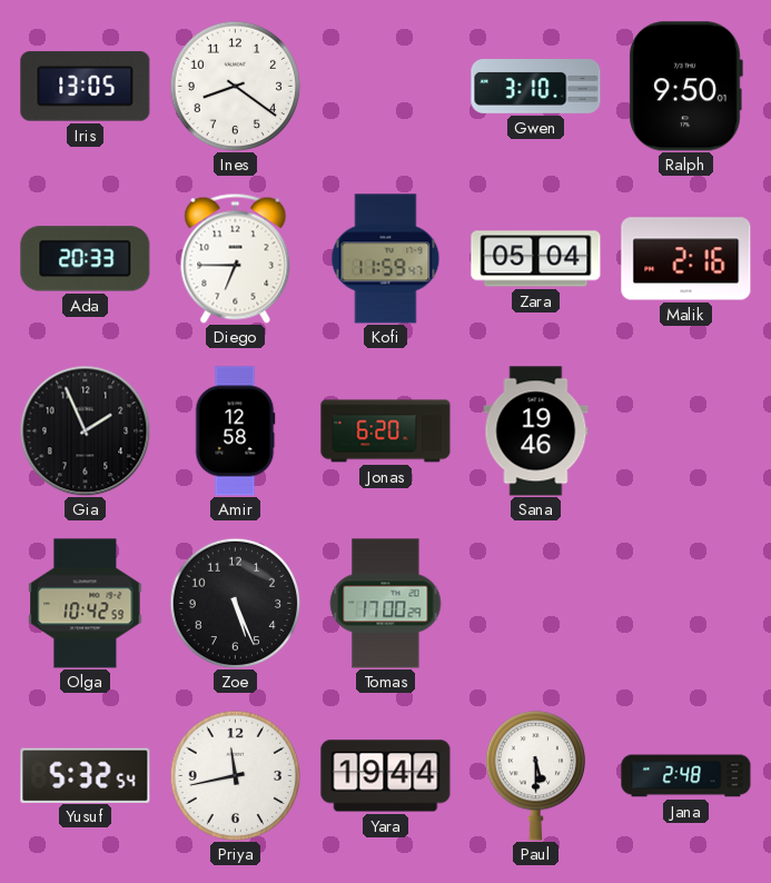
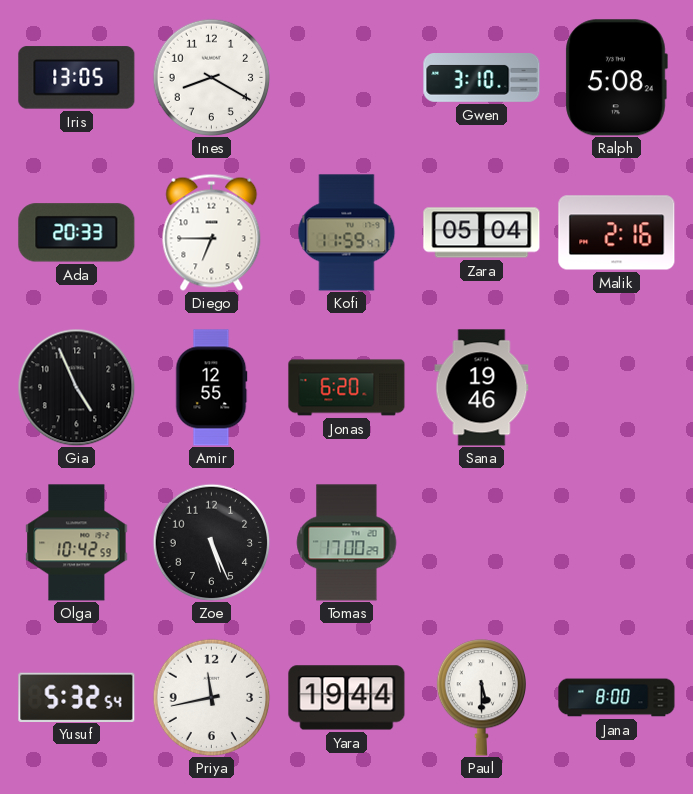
Ines: 8:21 -> 8:20 (211, 77)
Ralph: 9:50 -> 5:08 (616, 78)
Gia: 1:56 -> 4:56 (76, 387)
Amir: 12:58 -> 12:55 (212, 388)
Jana: 2:48 -> 8:00 (617, 698)
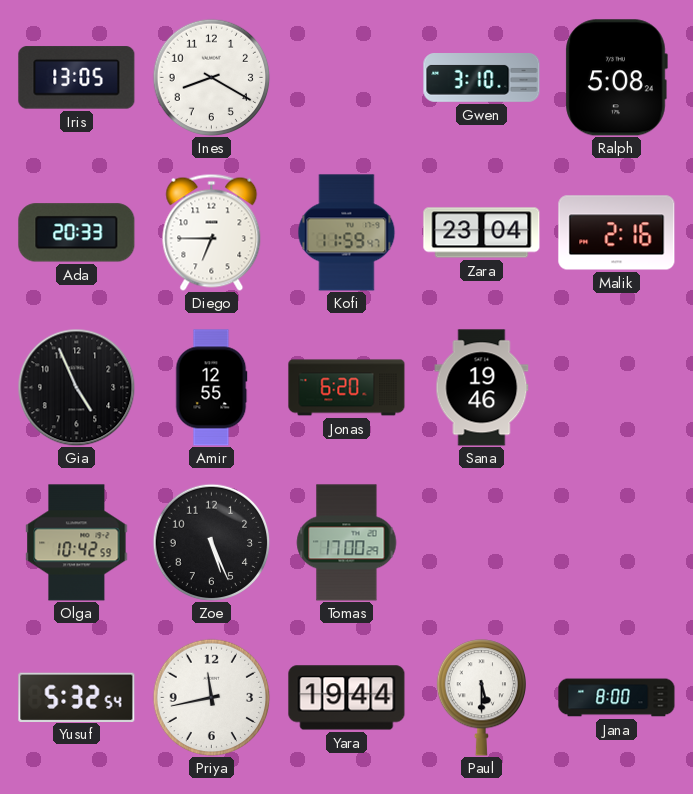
Zara: 05:04 -> 23:04 (482, 233)
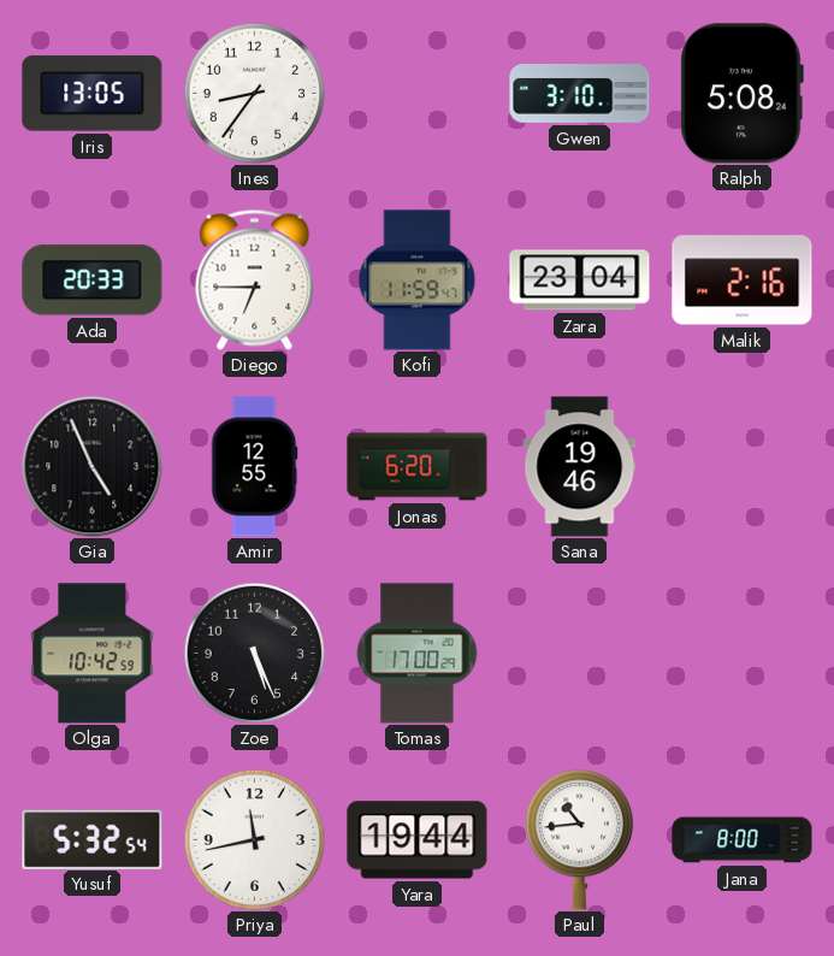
Ines: 8:20 -> 8:36 (254, 93)
Paul: 5:30 -> 10:44 (579, 840)
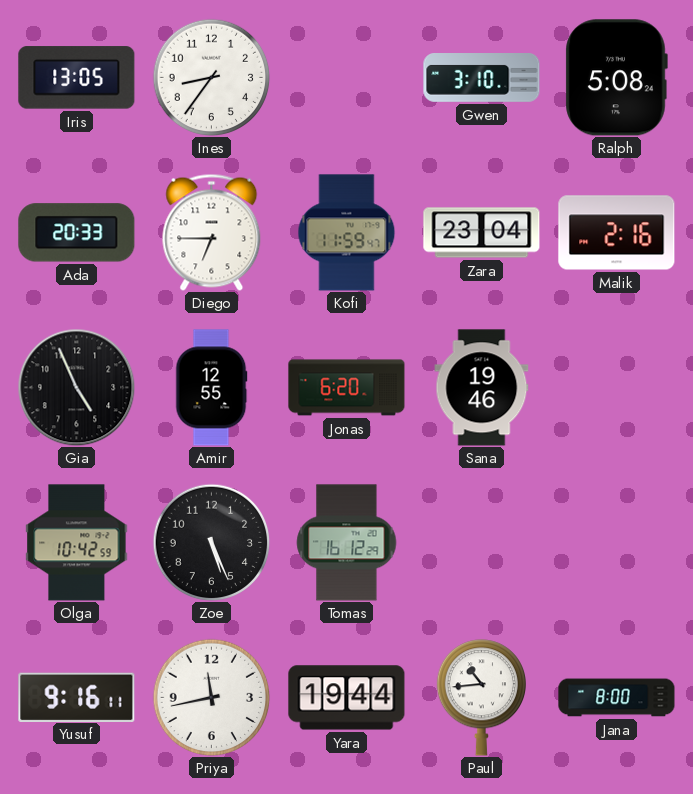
Tomas: 17:00 -> 16:12 (347, 543)
Yusuf: 5:32 -> 9:16 (77, 697)
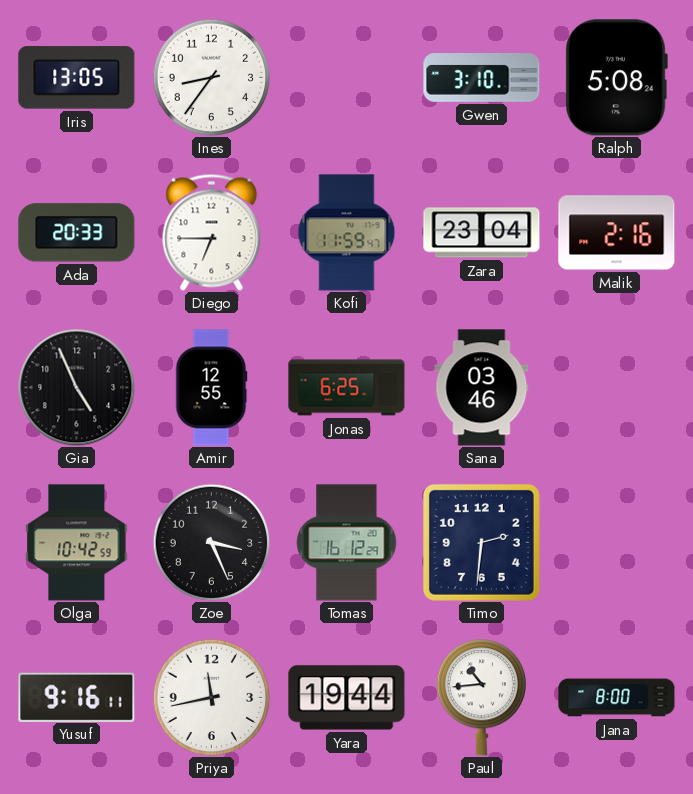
Jonas: 6:20 -> 6:25 (347, 388)
Sana: 19:46 -> 03:46 (482, 388)
Zoe: 5:26 -> 3:26 (211, 542)
Timo: none -> 2:31 (481, 542)
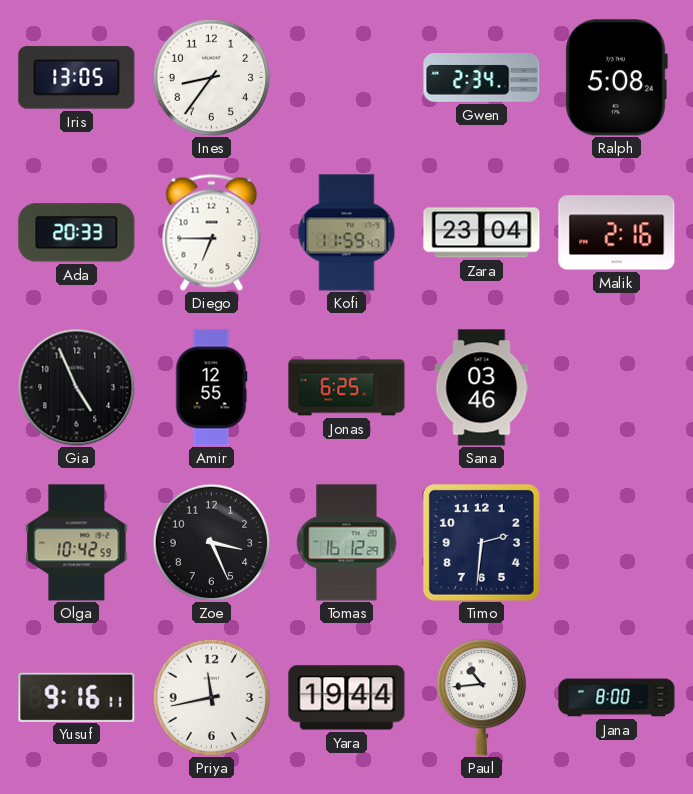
Gwen: 3:10 -> 2:34 (482, 78)
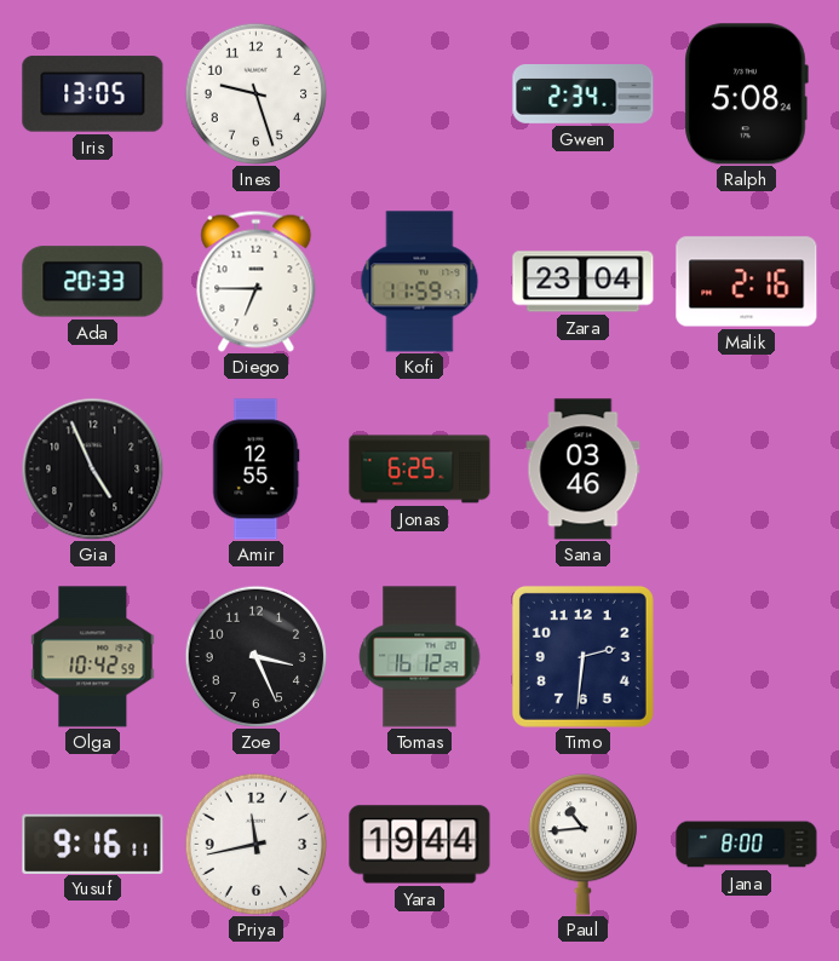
Ines: 8:36 -> 9:27 (255, 93)
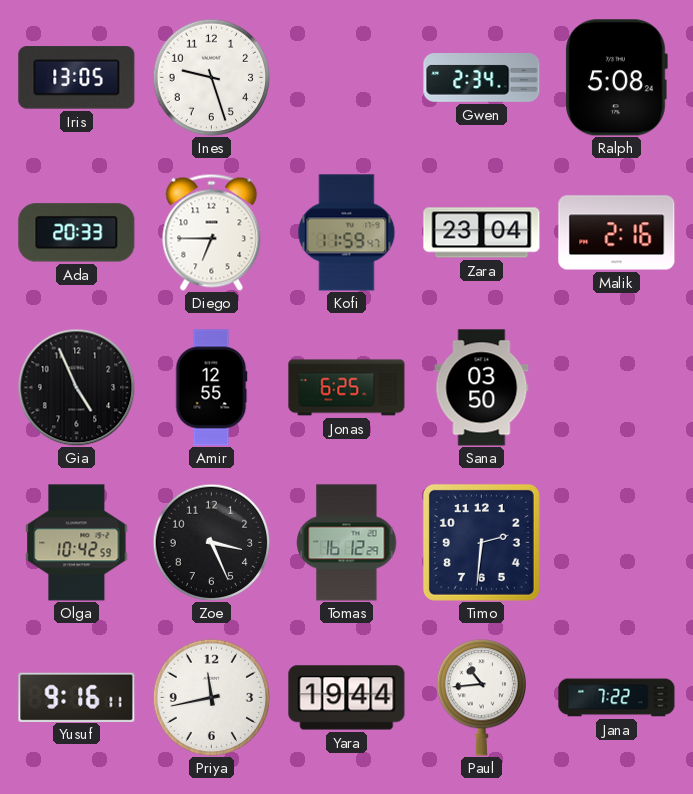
Sana: 03:46 -> 03:50 (482, 388)
Jana: 8:00 -> 7:22 (617, 698)
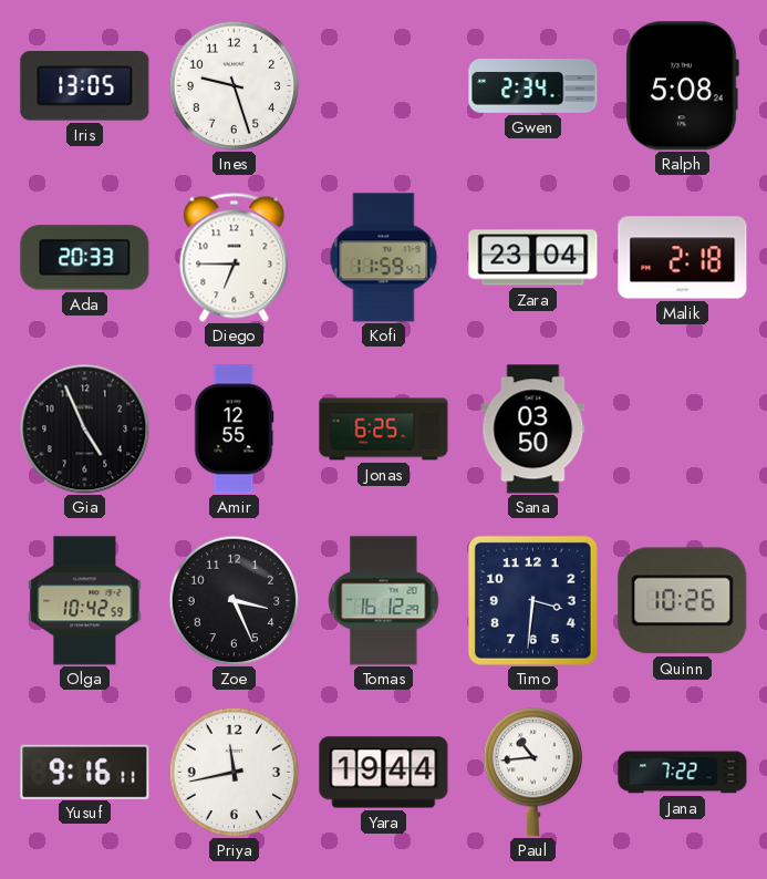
Malik: 2:16 -> 2:18 (683, 258)
Timo: 2:31 -> 3:31 (532, 600)
Quinn: none -> 10:26 (683, 601)
